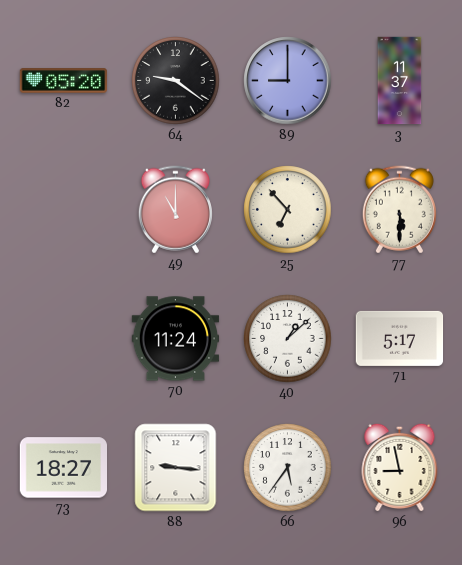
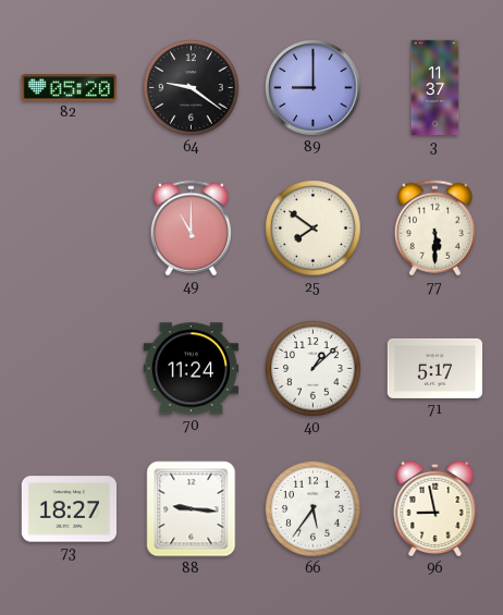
25: 6:53 -> 7:51 (314, 229)
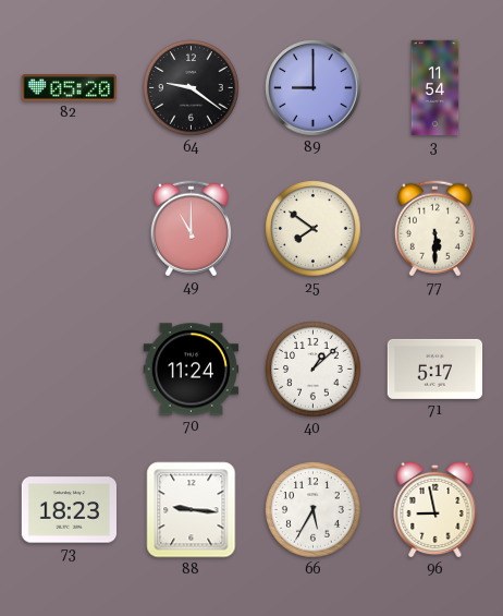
3: 11:37 -> 11:54 (435, 88)
73: 18:27 -> 18:23 (70, 510)
66: 5:36 -> 5:35 (314, 510)
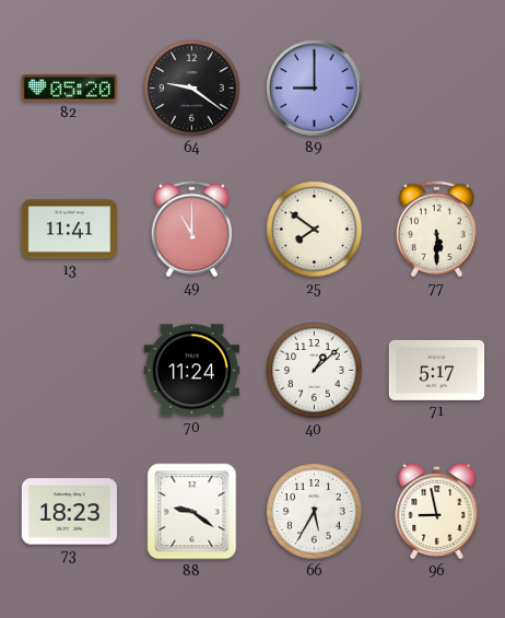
3: 11:54 -> none (435, 88)
13: none -> 11:41 (70, 230)
88: 9:16 -> 9:21 (192, 512)
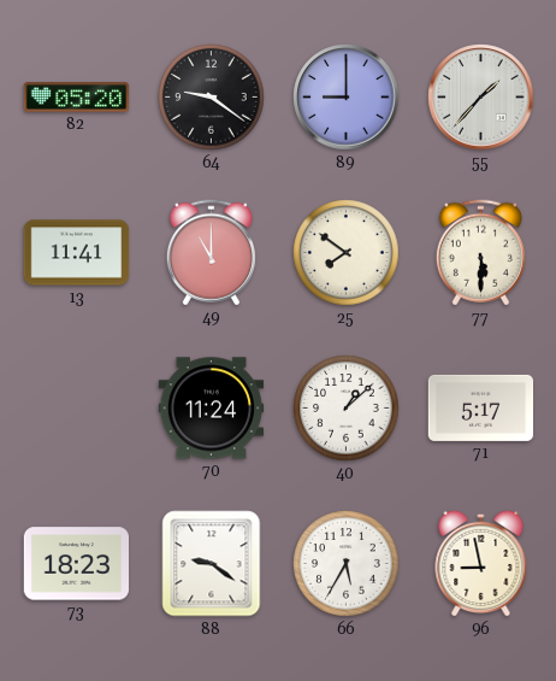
55: none -> 1:37 (481, 98)
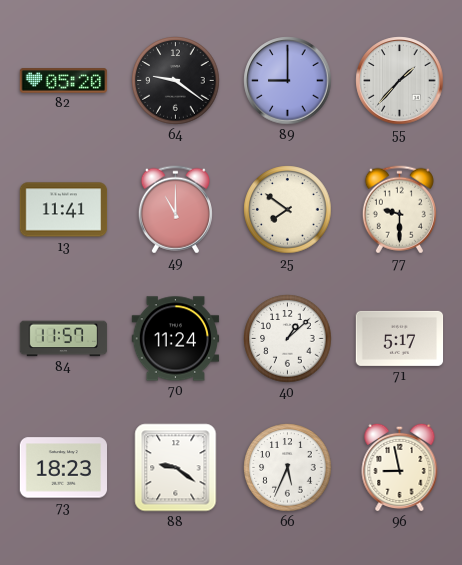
77: 5:30 -> 9:30 (399, 210)
84: none -> 11:57 (64, 339)
66: 5:35 -> 5:34 (288, 468)
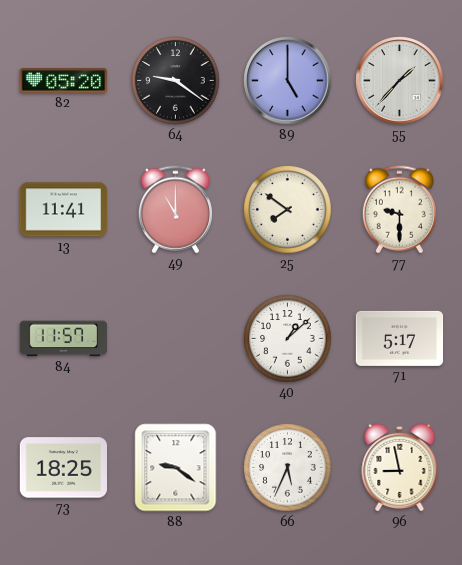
89: 9:00 -> 5:00 (288, 81)
70: 11:24 -> none (176, 339)
73: 18:23 -> 18:25 (64, 468)
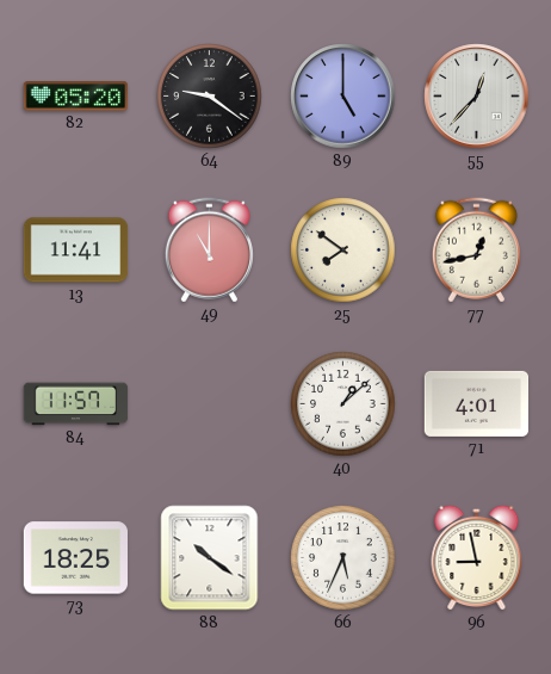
55: 1:37 -> 12:37 (477, 97)
77: 9:30 -> 12:43 (476, 251)
71: 5:17 -> 4:01 (477, 403)
88: 9:21 -> 10:21 (210, 558)
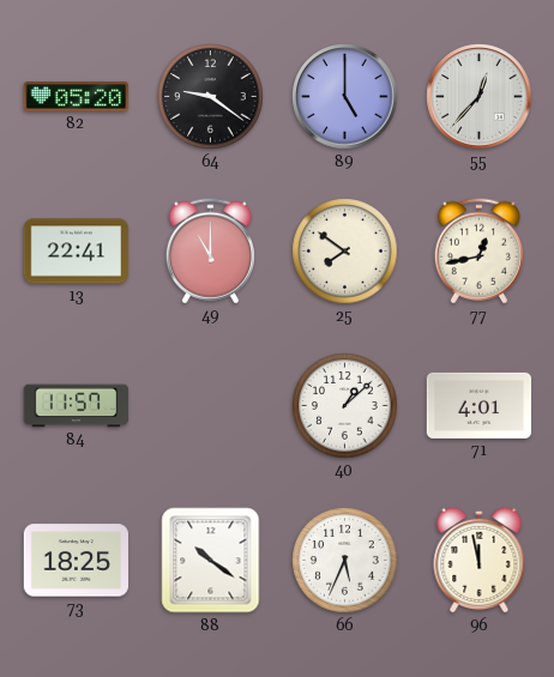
13: 11:41 -> 22:41 (77, 252)
96: 8:58 -> 11:58 (480, 560)
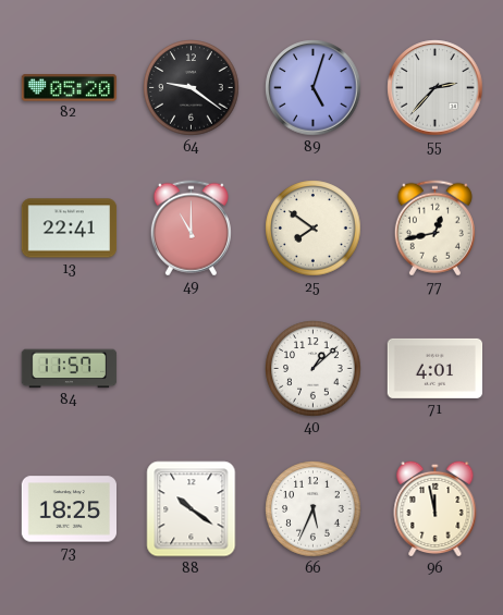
89: 5:00 -> 5:03 (314, 88)
55: 12:37 -> 2:37 (435, 88)
